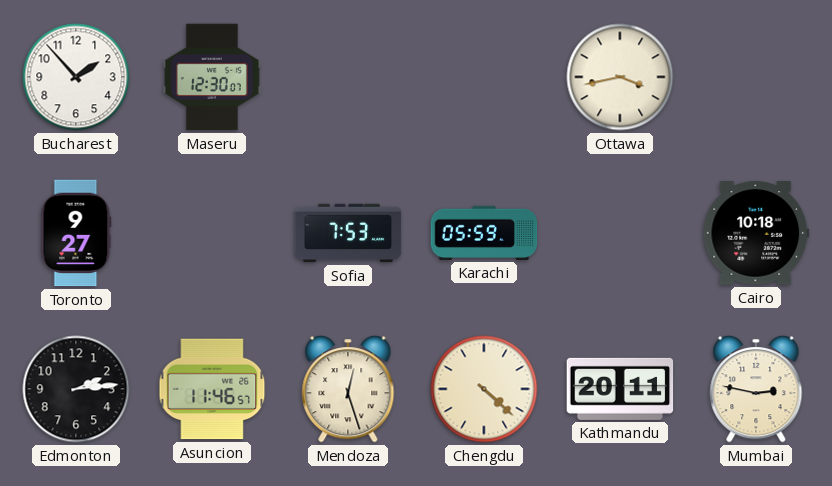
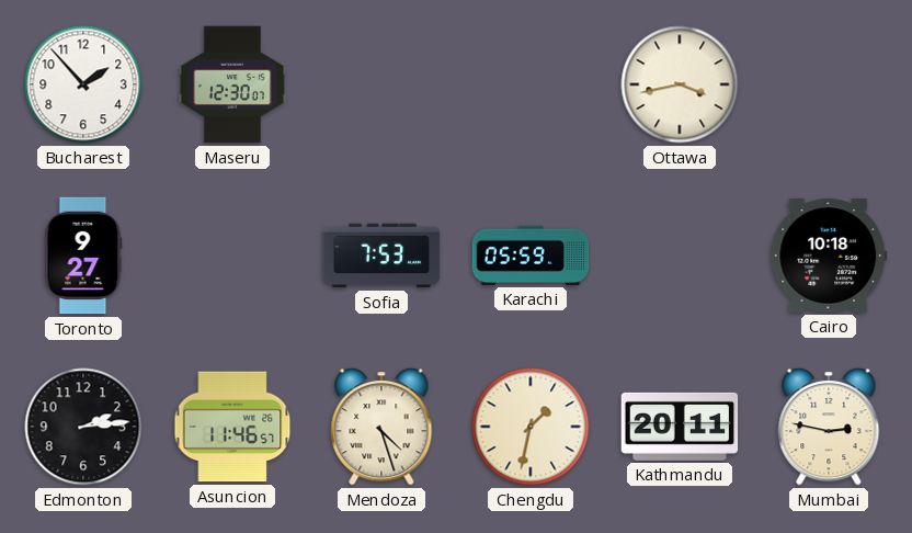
Mendoza: 12:27 -> 4:27 (381, 427)
Chengdu: 4:22 -> 1:32 (531, 427)
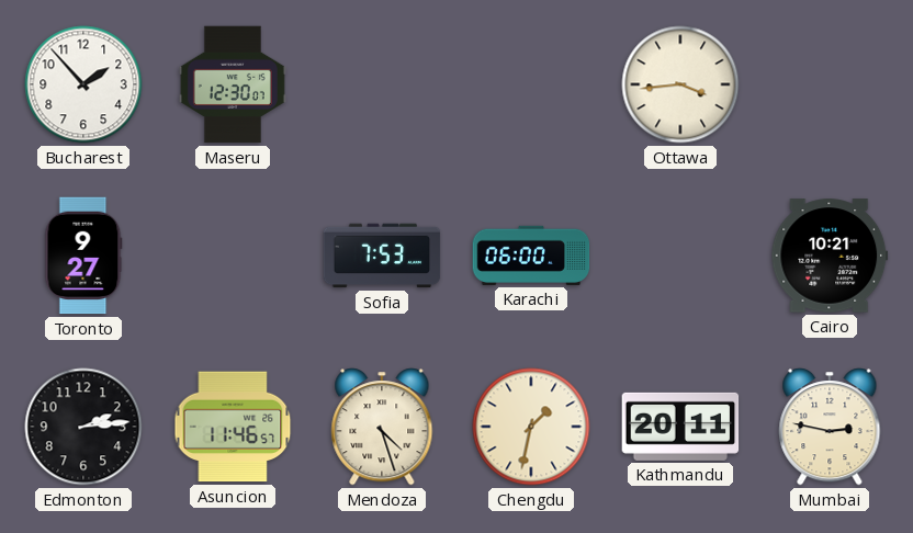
Ottawa: 3:43 -> 3:44 (680, 84)
Karachi: 05:59 -> 06:00 (531, 256)
Cairo: 10:18 -> 10:21 (830, 256)
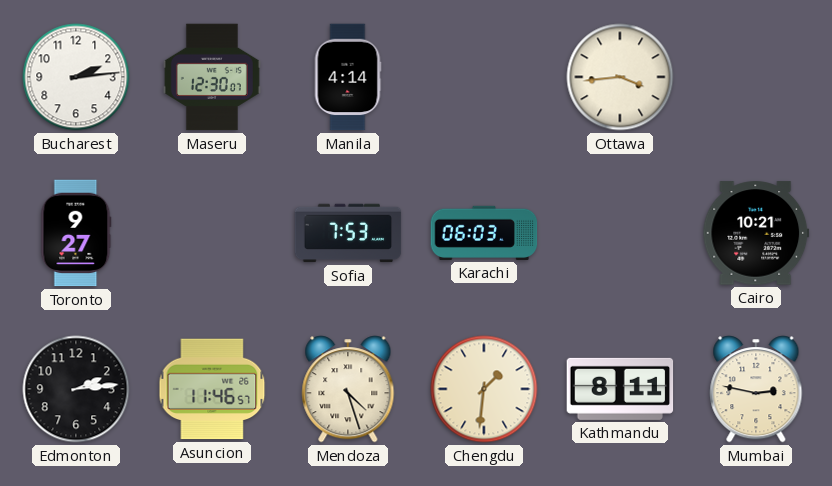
Bucharest: 1:53 -> 2:14 (76, 77)
Manila: none -> 4:14 (348, 77)
Karachi: 06:00 -> 06:03 (484, 233)
Chengdu: 1:32 -> 1:31 (484, 389)
Kathmandu: 20:11 -> 8:11 (620, 389)
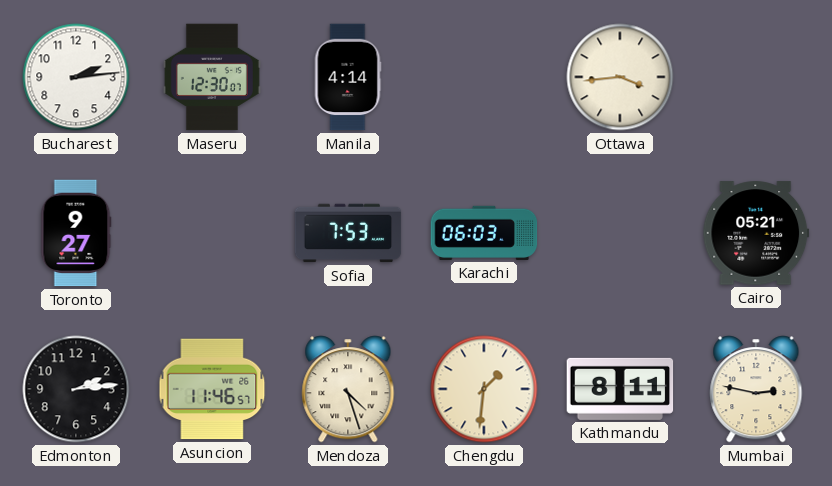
Cairo: 10:21 -> 05:21 (756, 233)
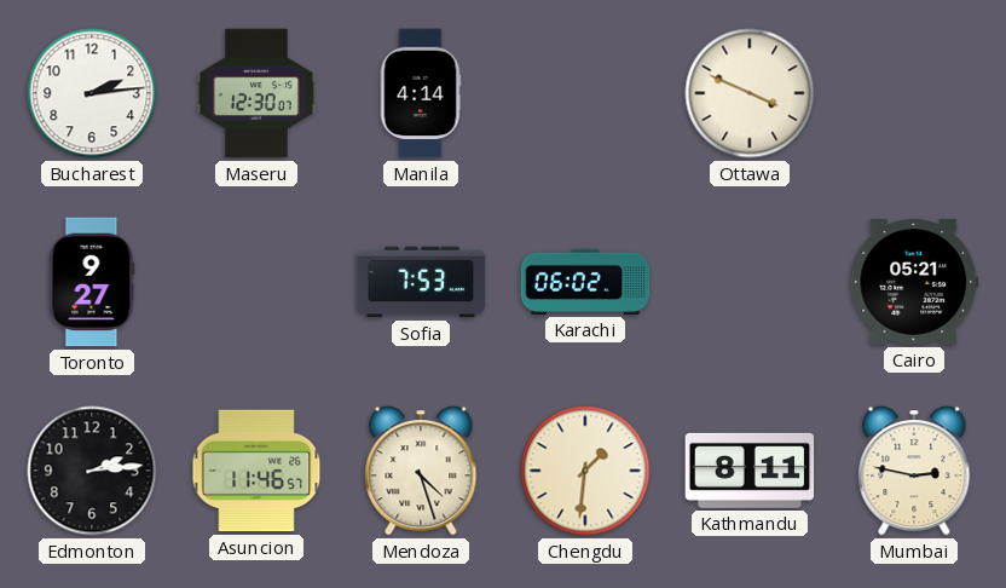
Ottawa: 3:44 -> 3:49 (750, 93)
Karachi: 06:03 -> 06:02 (585, 282)
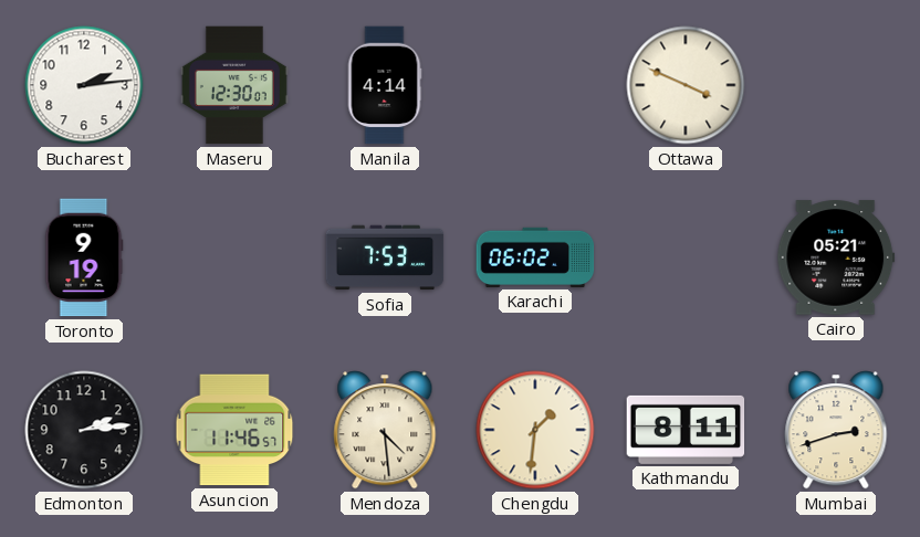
Toronto: 9:27 -> 9:19 (84, 257)
Mendoza: 4:27 -> 4:29 (385, 430)
Mumbai: 2:47 -> 2:42 (836, 430)
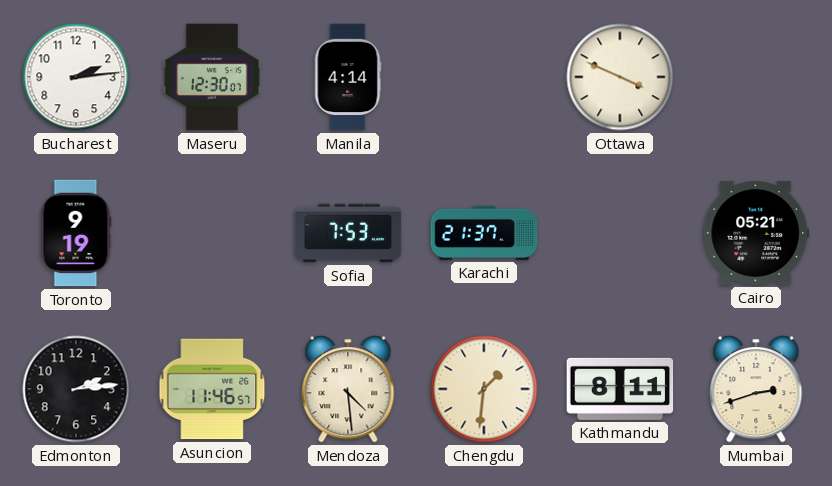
Karachi: 06:02 -> 21:37 (484, 233)
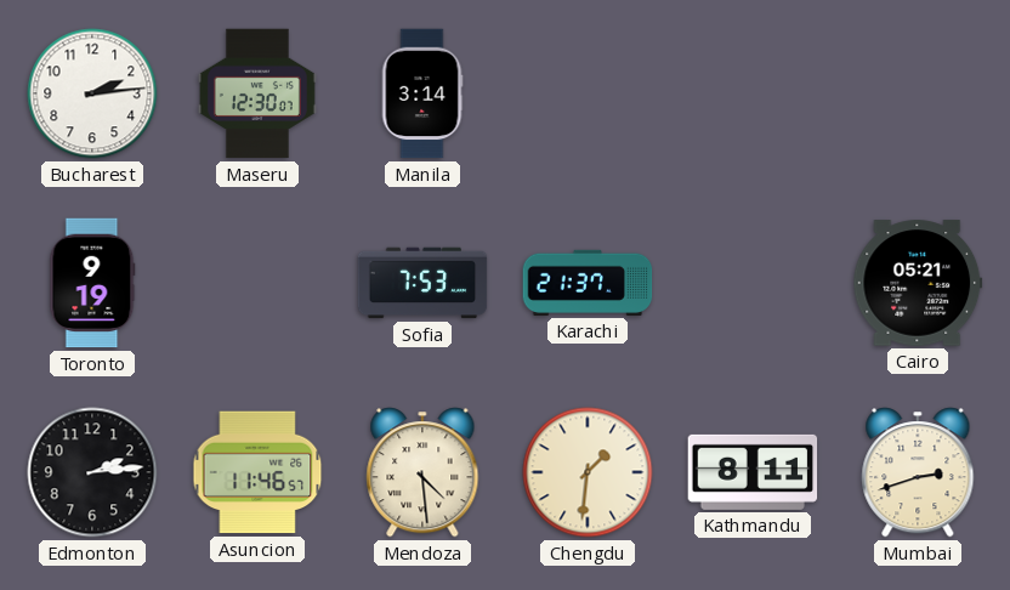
Manila: 4:14 -> 3:14 (422, 93)
Ottawa: 3:49 -> none (620, 77)
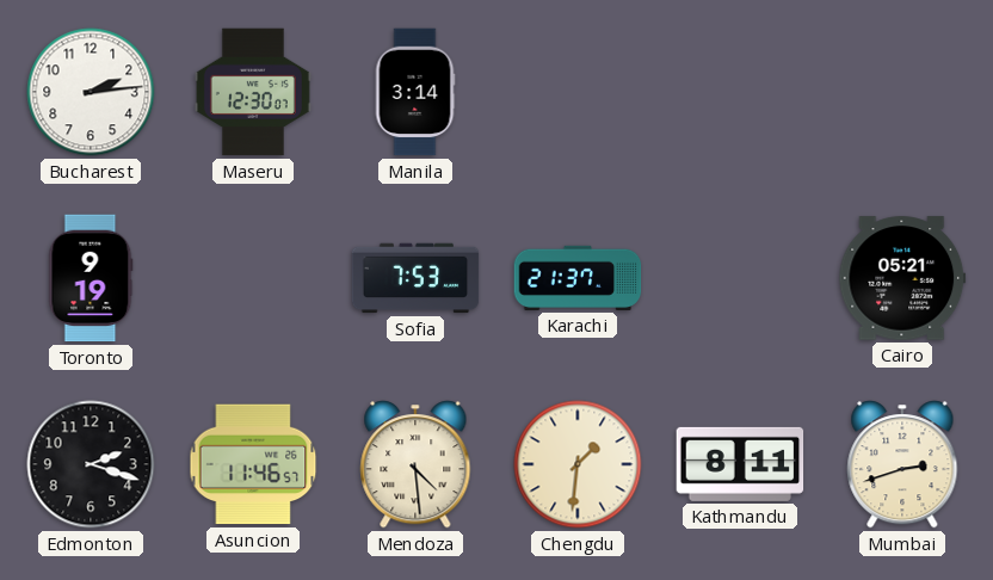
Edmonton: 2:14 -> 2:18 (91, 464)
